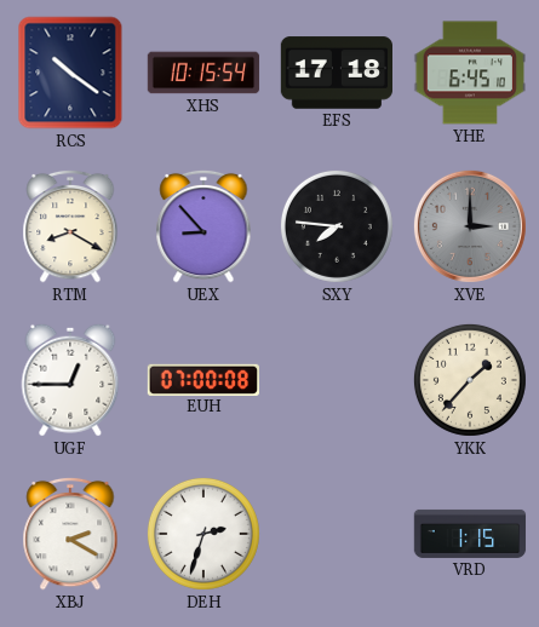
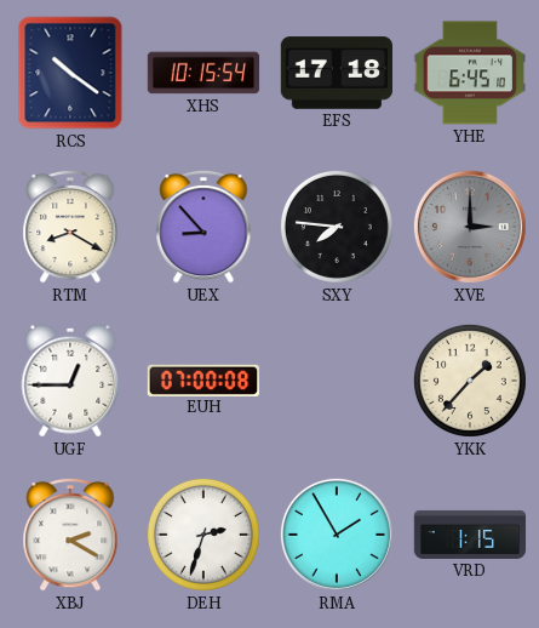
RMA: none -> 1:55 (337, 535)
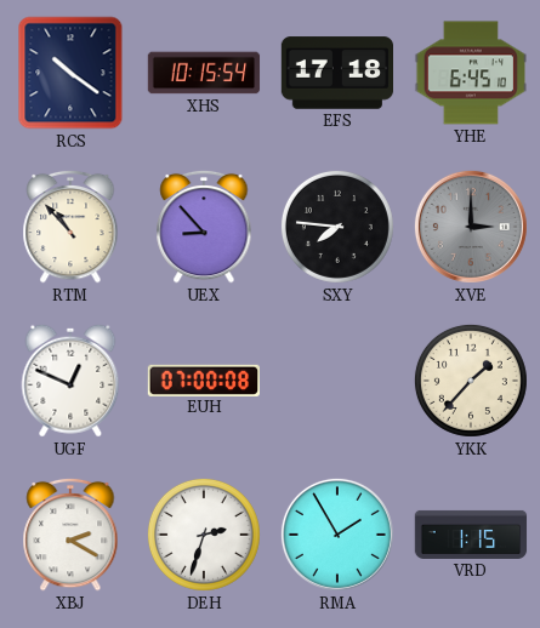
RTM: 8:20 -> 10:53 (70, 227)
UGF: 12:45 -> 12:49 (70, 381)
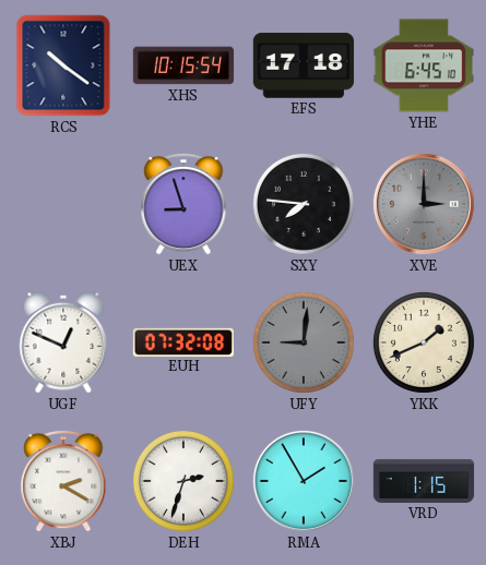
RTM: 10:53 -> none (70, 227)
UEX: 8:53 -> 8:57 (183, 204)
EUH: 07:00 -> 07:32 (182, 341)
UFY: none -> 9:01 (304, 342)
YKK: 1:37 -> 1:41 (424, 342)
